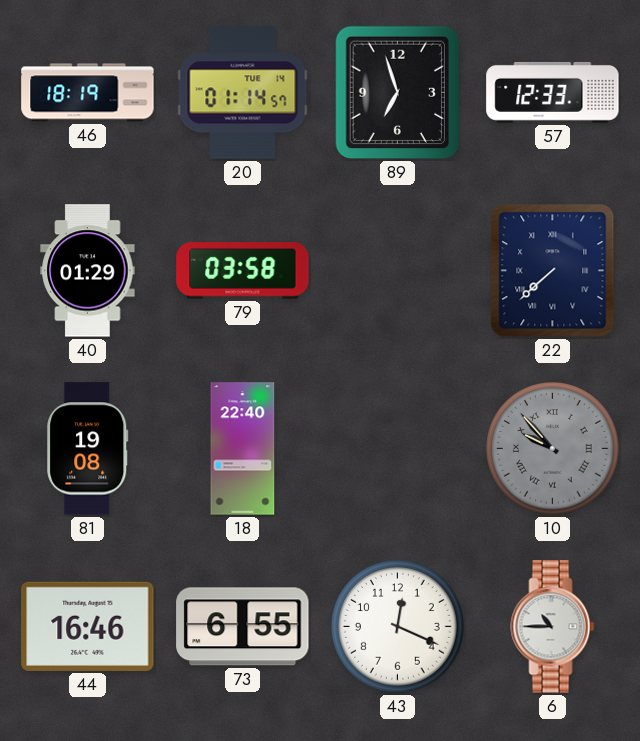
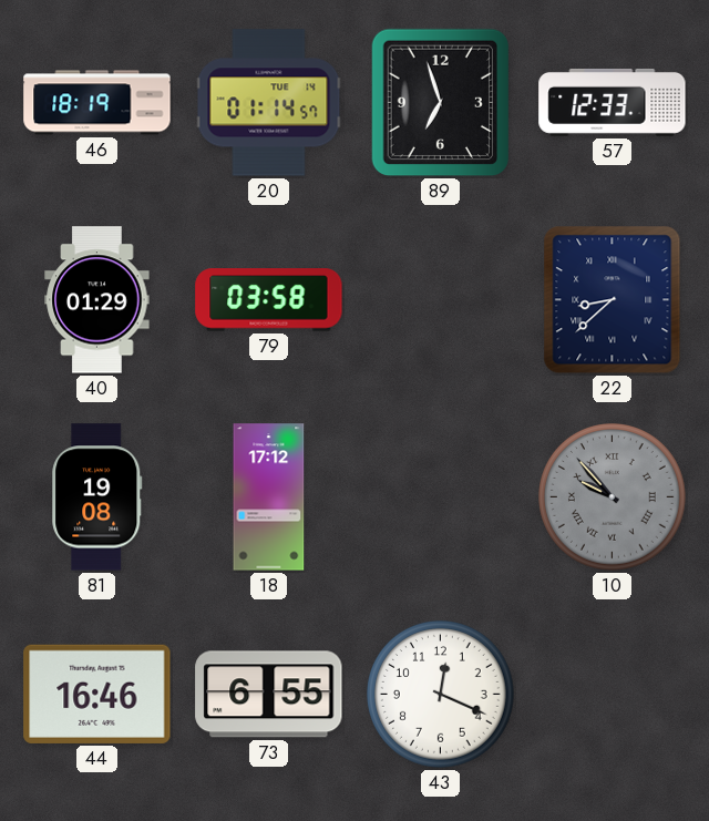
22: 7:38 -> 8:38 (613, 300)
18: 22:40 -> 17:12 (269, 497)
6: 10:45 -> none (553, 627)
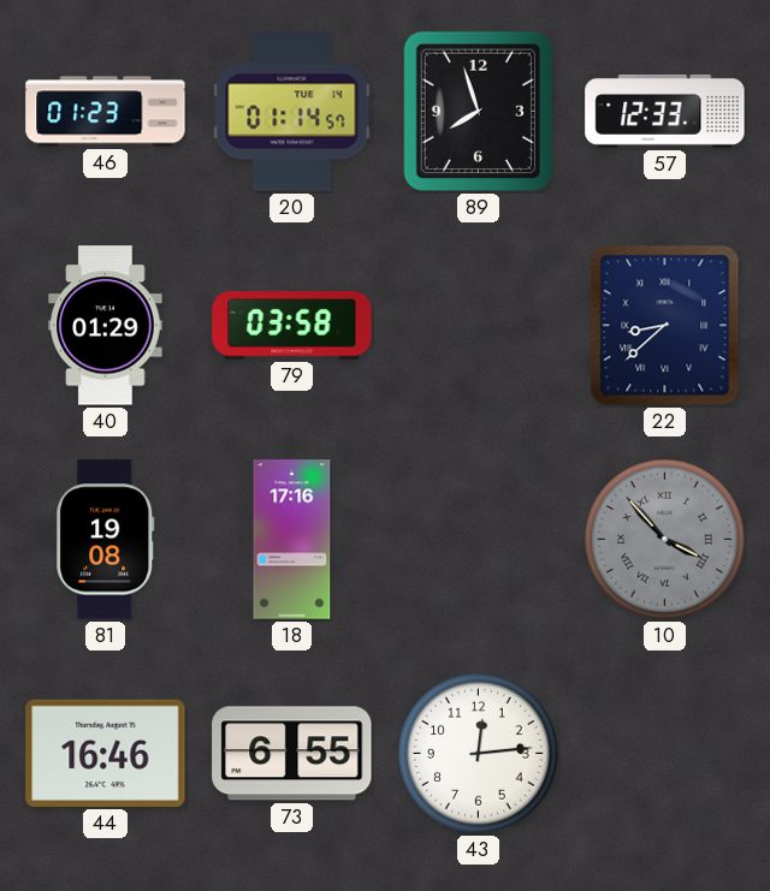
46: 18:19 -> 01:23 (106, 112)
89: 6:57 -> 7:57 (479, 112)
18: 17:12 -> 17:16 (292, 540)
10: 9:53 -> 3:53 (665, 540)
43: 12:19 -> 12:14 (479, 754)
